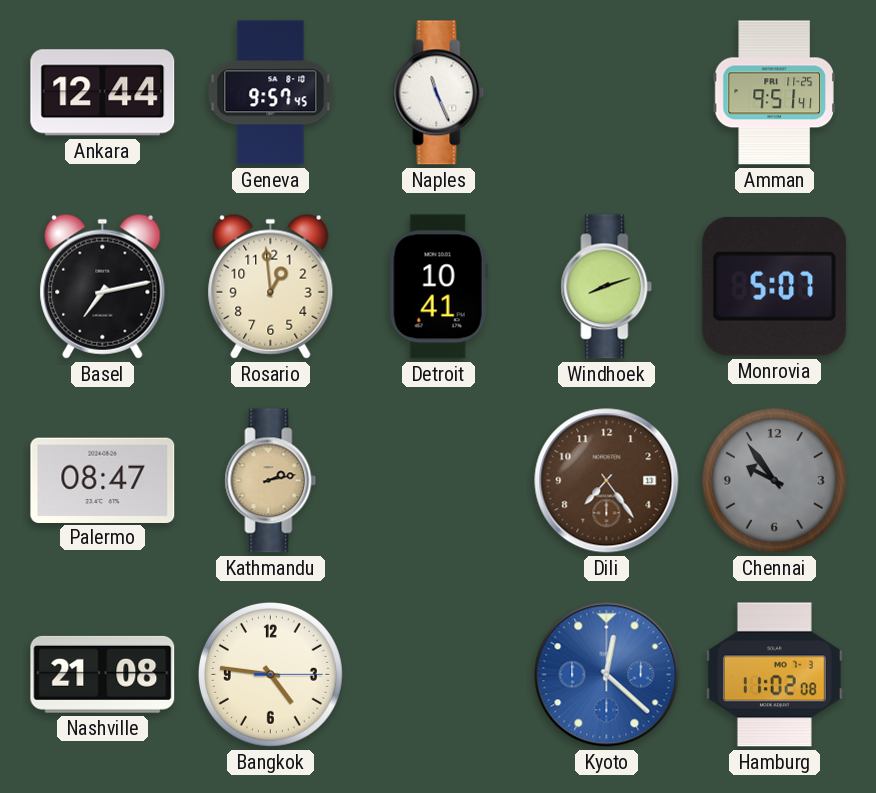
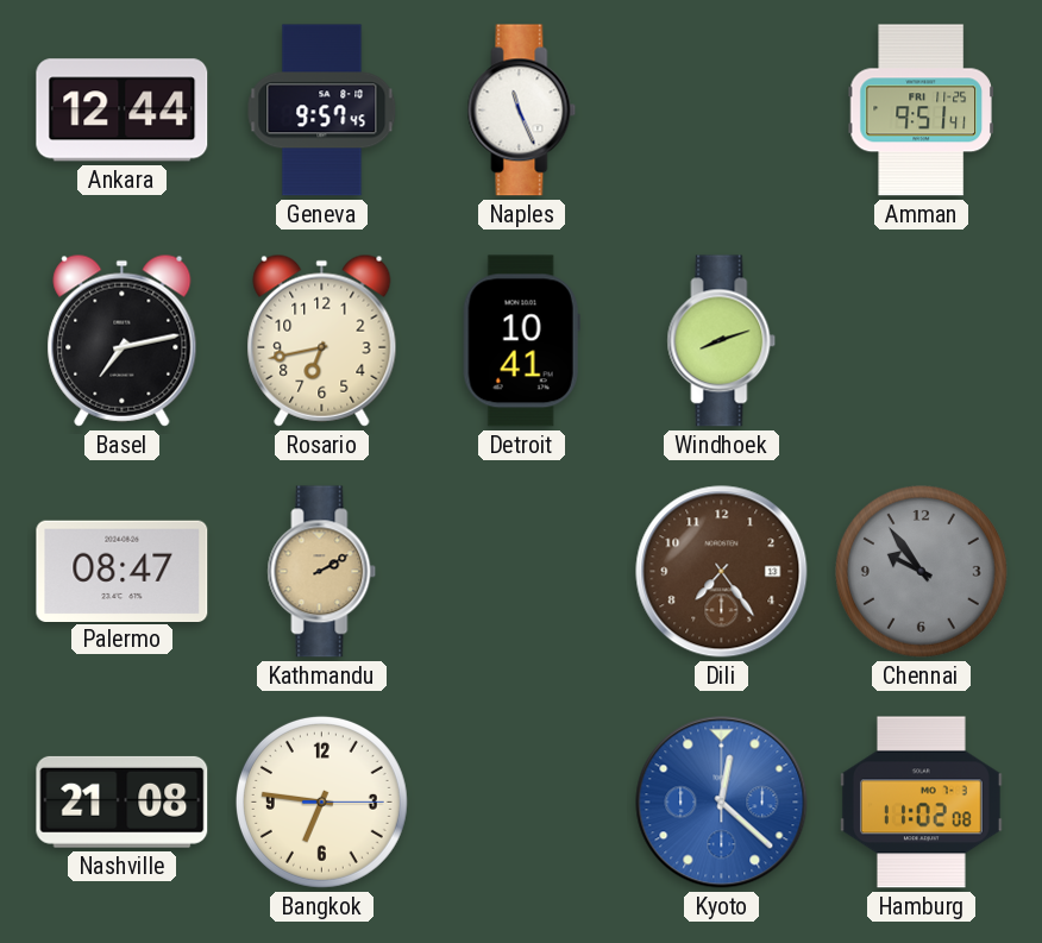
Rosario: 12:59 -> 6:43 (322, 340)
Monrovia: 5:07 -> none (775, 286)
Kathmandu: 2:13 -> 2:10 (322, 572)
Bangkok: 4:46 -> 6:46 (321, 801)
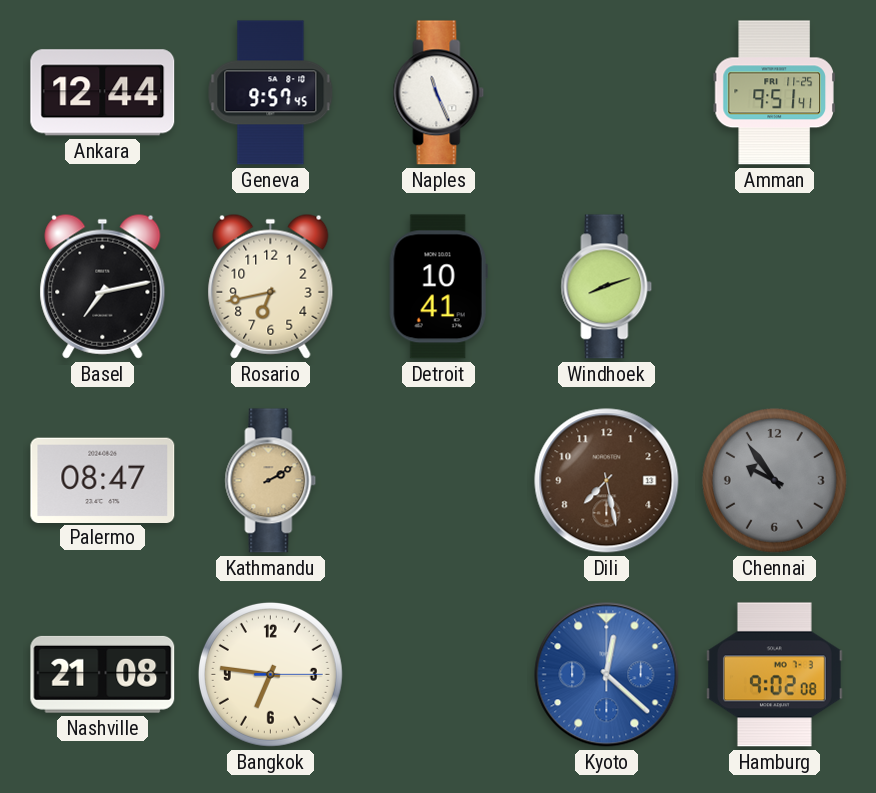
Dili: 7:24 -> 7:28 (607, 481)
Hamburg: 11:02 -> 9:02 (775, 675)
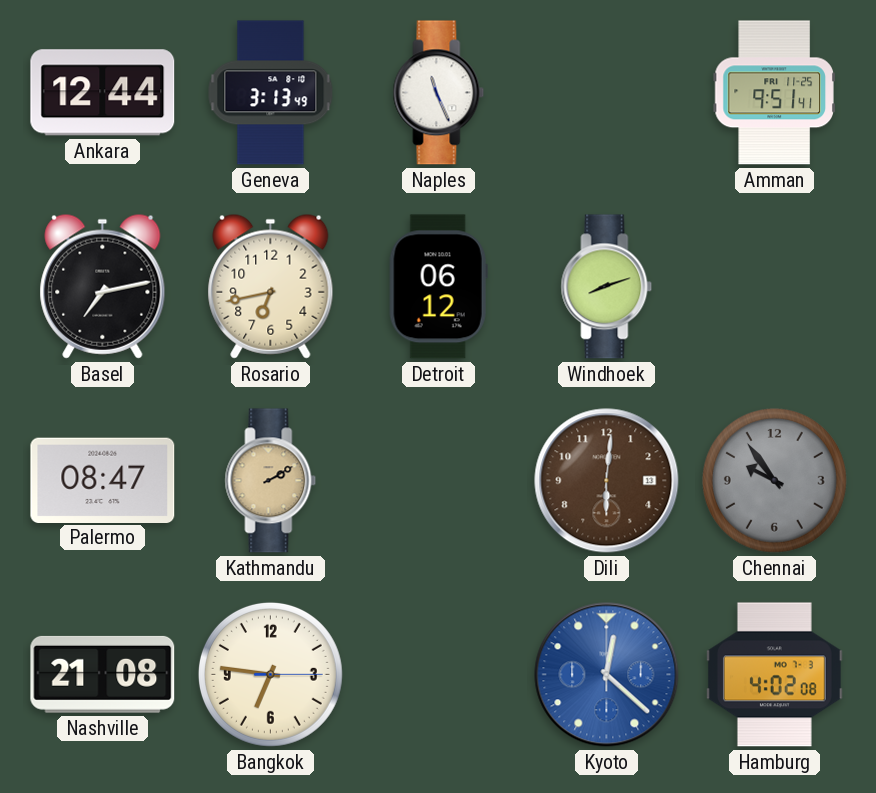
Geneva: 9:57 -> 3:13 (271, 93)
Detroit: 10:41 -> 06:12 (438, 287)
Dili: 7:28 -> 6:01 (607, 481)
Hamburg: 9:02 -> 4:02 (775, 675)
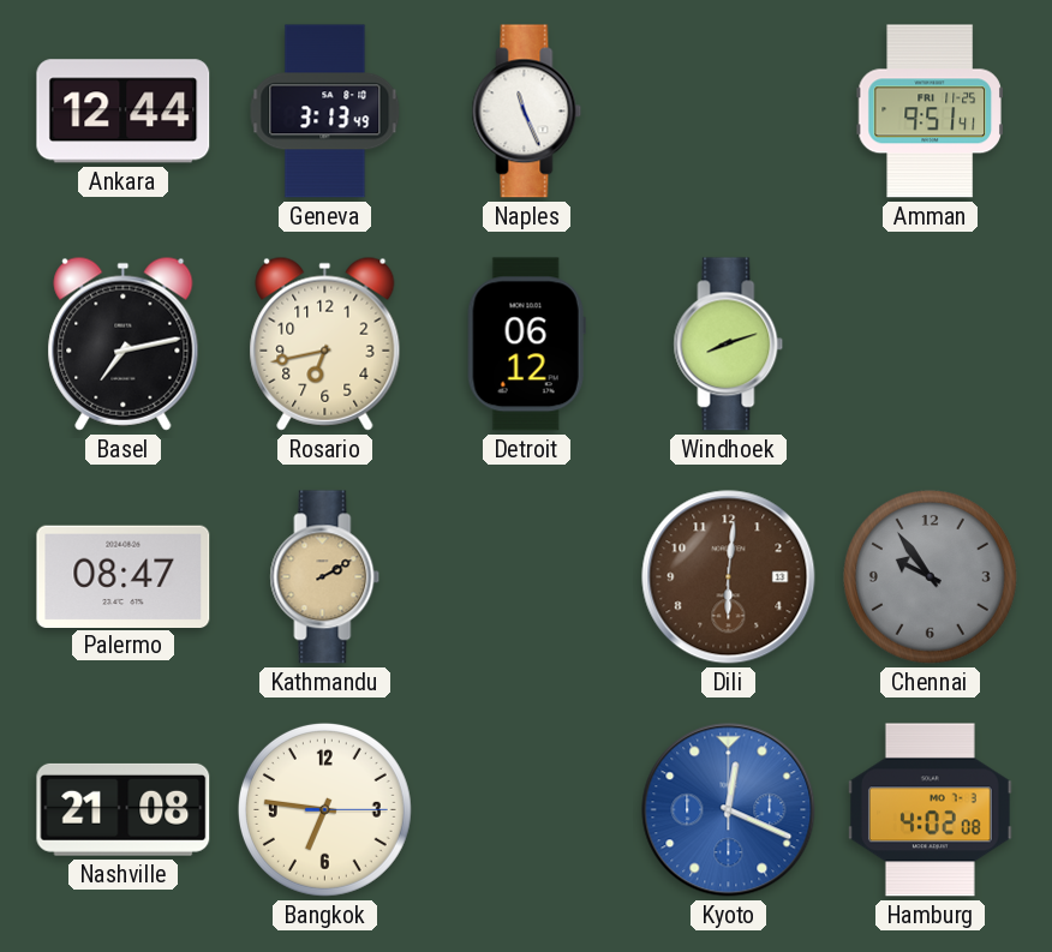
Kyoto: 12:22 -> 12:19 (729, 810)
